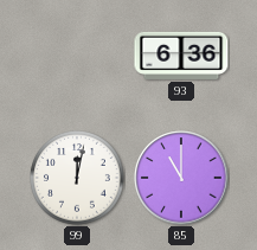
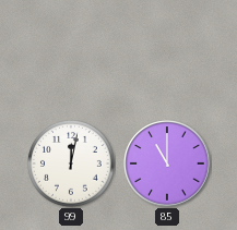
93: 6:36 -> none (181, 56)
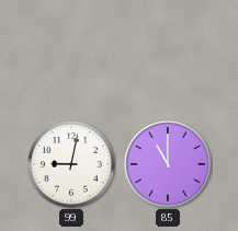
99: 12:02 -> 9:02 (72, 165)
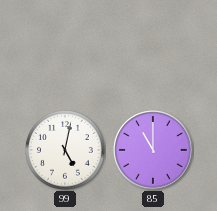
99: 9:02 -> 5:02 (66, 151)
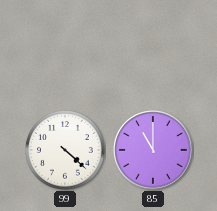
99: 5:02 -> 4:22 (66, 151)
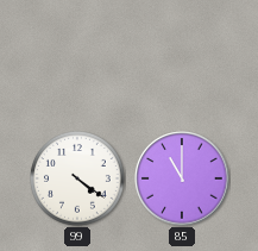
99: 4:22 -> 4:21 (78, 180)
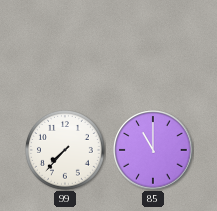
99: 4:21 -> 7:37 (66, 151)
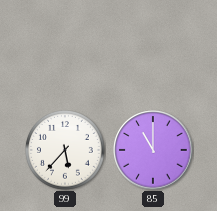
99: 7:37 -> 5:37 (66, 151)
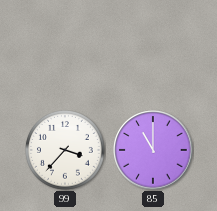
99: 5:37 -> 3:37 (66, 151)
